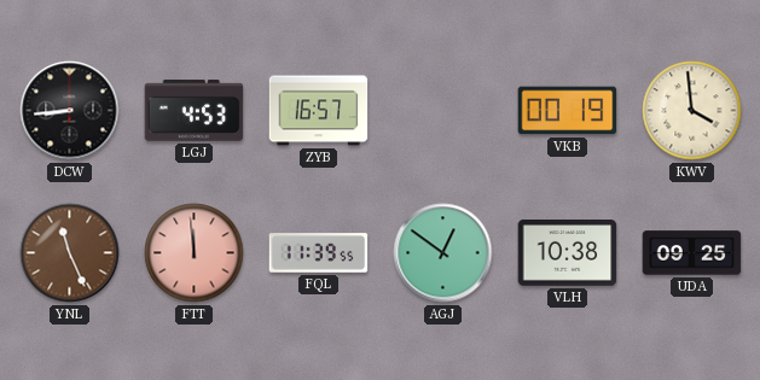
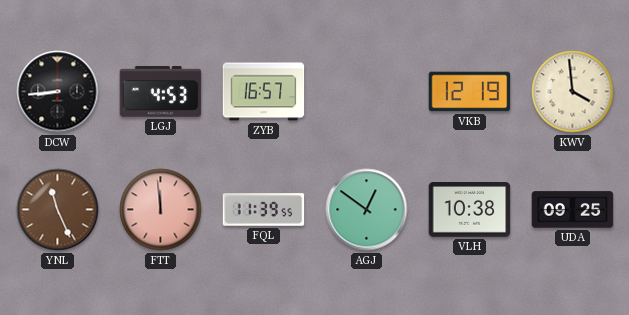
VKB: 00:19 -> 12:19 (470, 92)
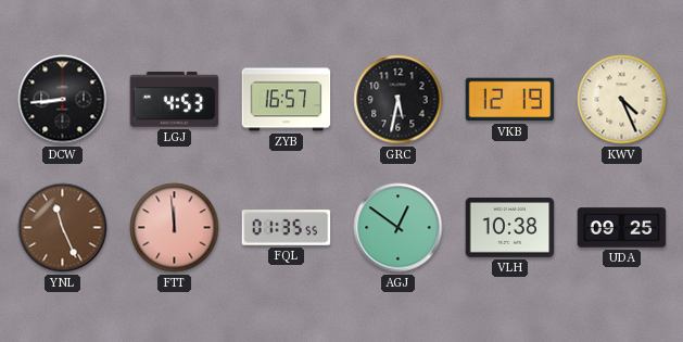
GRC: none -> 5:32 (399, 100)
KWV: 3:59 -> 4:26 (622, 100)
FQL: 11:39 -> 01:35 (287, 228)
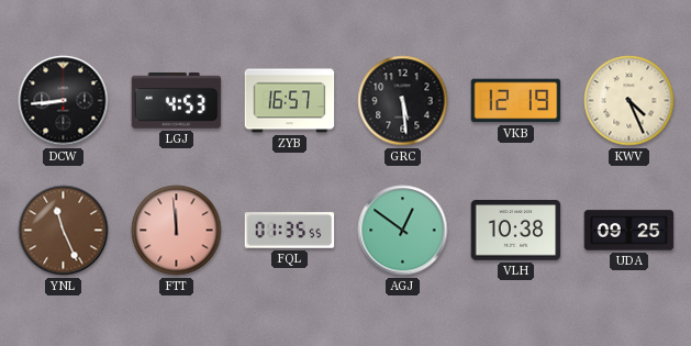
GRC: 5:32 -> 5:29 (403, 101)
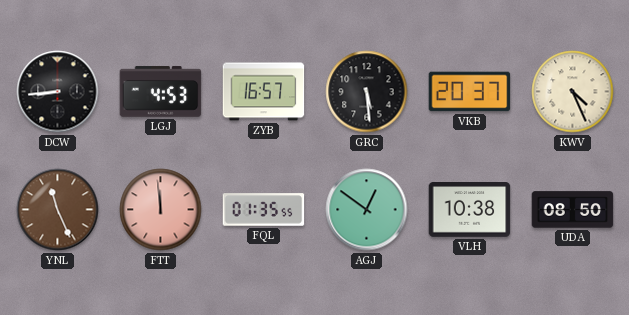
VKB: 12:19 -> 20:37 (470, 92)
UDA: 09:25 -> 08:50 (573, 210)
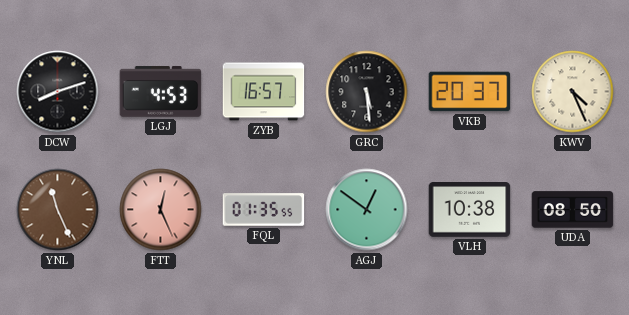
DCW: 8:44 -> 8:12 (58, 92)
FTT: 11:59 -> 12:26 (161, 210)
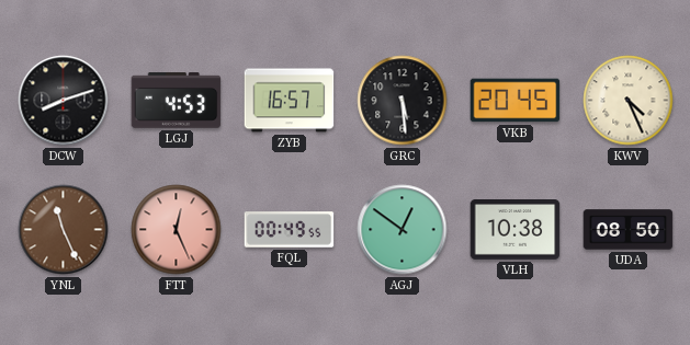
VKB: 20:37 -> 20:45 (516, 101)
FQL: 01:35 -> 00:49 (290, 230)
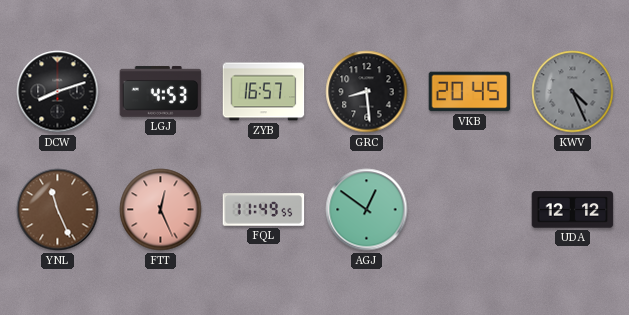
GRC: 5:29 -> 8:29 (367, 92)
KWV dial: cream -> grey (573, 92)
FQL: 00:49 -> 11:49 (264, 210)
VLH: 10:38 -> none (516, 230)
UDA: 08:50 -> 12:12 (573, 210)
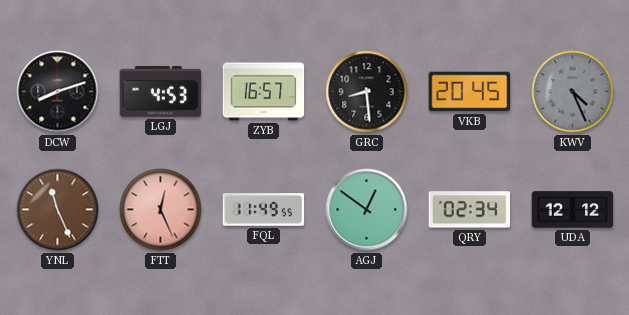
QRY: none -> 02:34 (470, 210)
